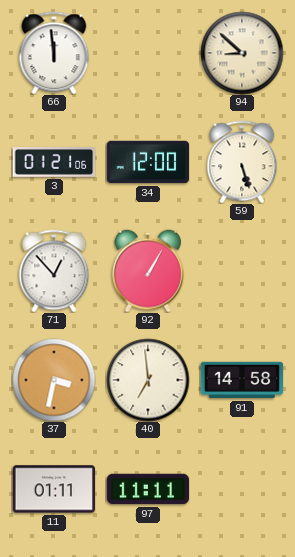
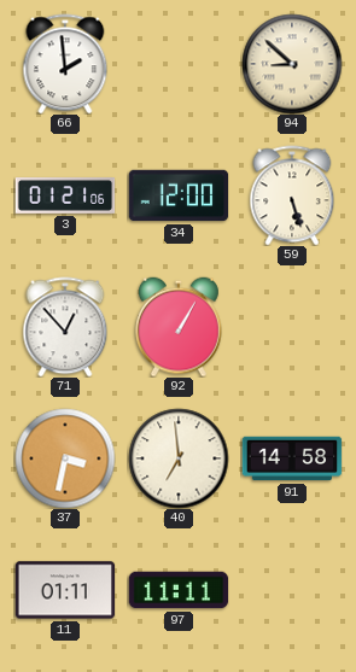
66: 11:59 -> 1:59 (65, 64)
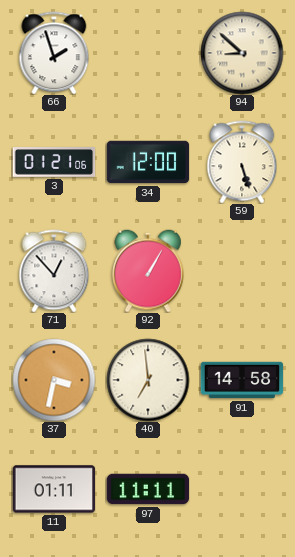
66: 1:59 -> 1:57 (54, 53)
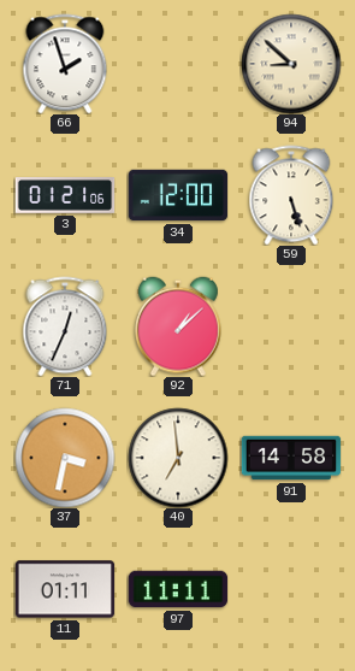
71: 12:53 -> 12:34 (65, 326)
92: 1:05 -> 1:08 (179, 326)
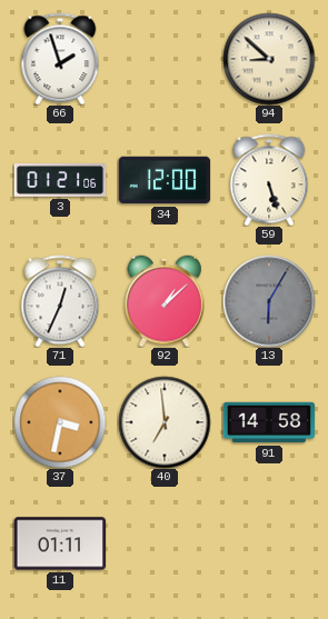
13: none -> 6:05 (269, 301)
97: 11:11 -> none (178, 589)
